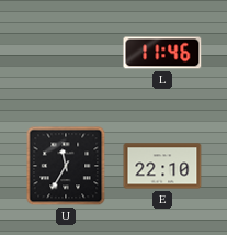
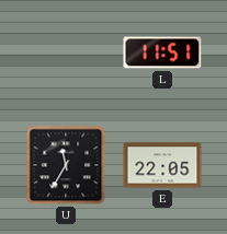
L: 11:46 -> 11:51 (162, 52)
E: 22:10 -> 22:05 (162, 165)
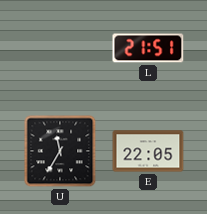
L: 11:51 -> 21:51 (148, 48)
